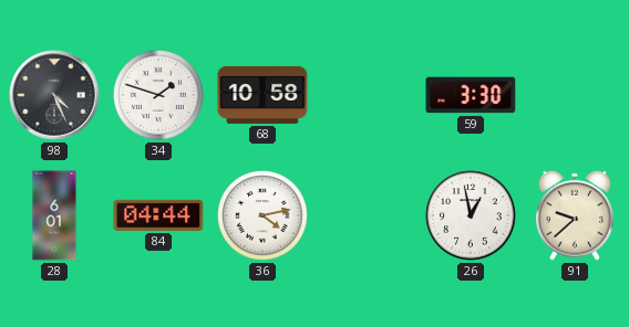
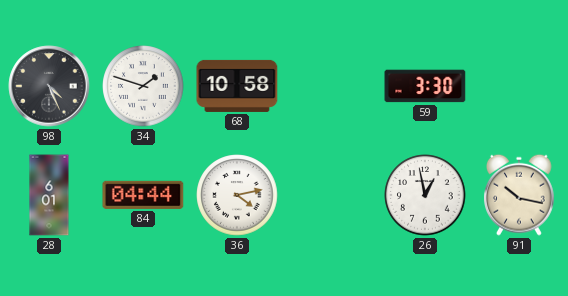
91: 9:38 -> 10:17 (520, 195)
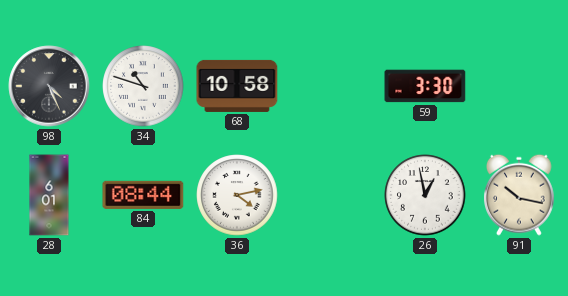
34: 1:48 -> 10:48 (143, 86)
84: 04:44 -> 08:44 (143, 195)
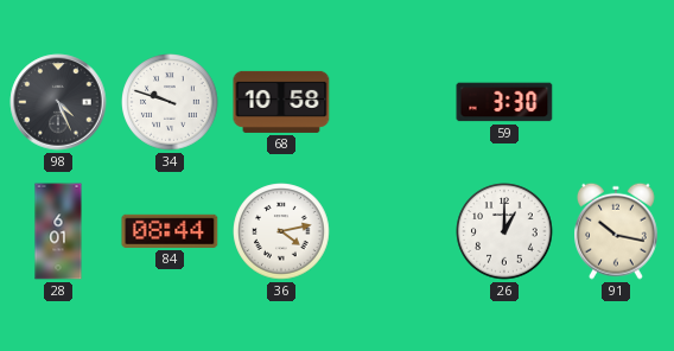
34: 10:48 -> 9:48 (170, 102)
26: 12:58 -> 1:00 (504, 231)
